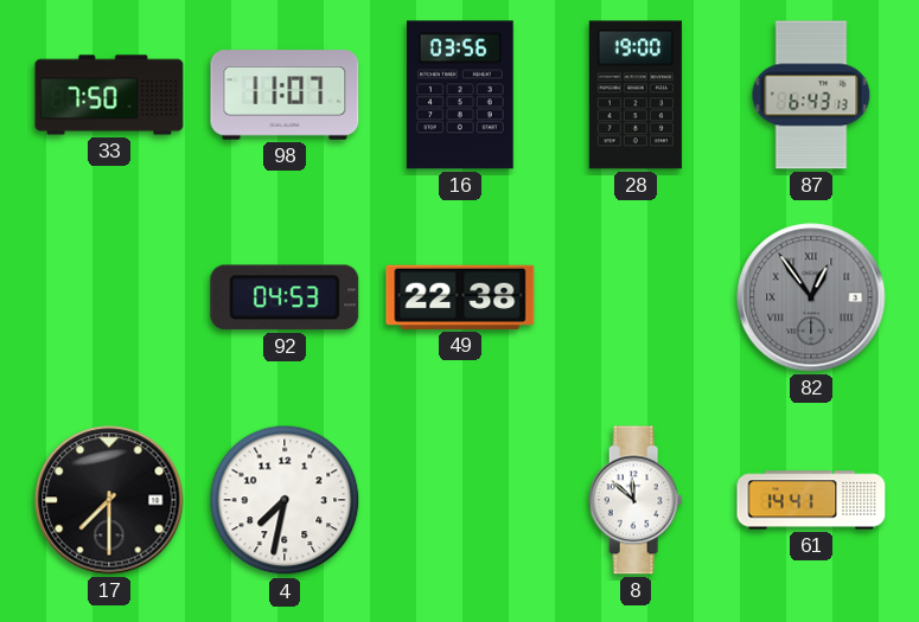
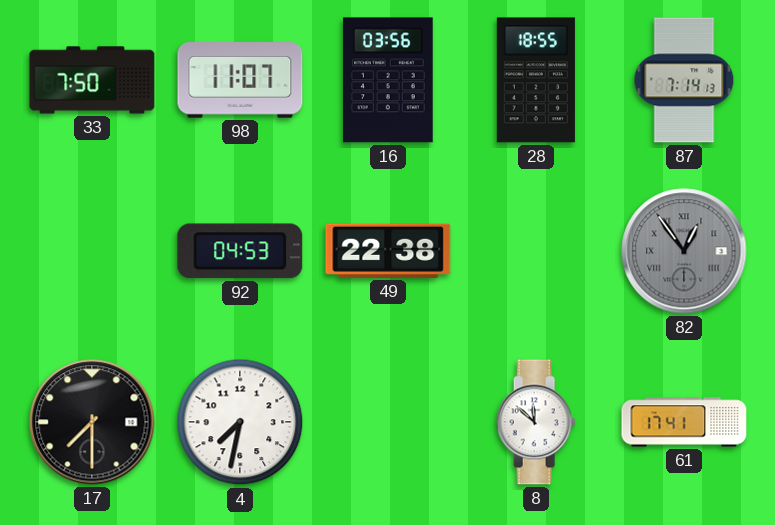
28: 19:00 -> 18:55 (536, 80)
87: 6:43 -> 7:14 (684, 80)
61: 14:41 -> 17:41 (684, 422)
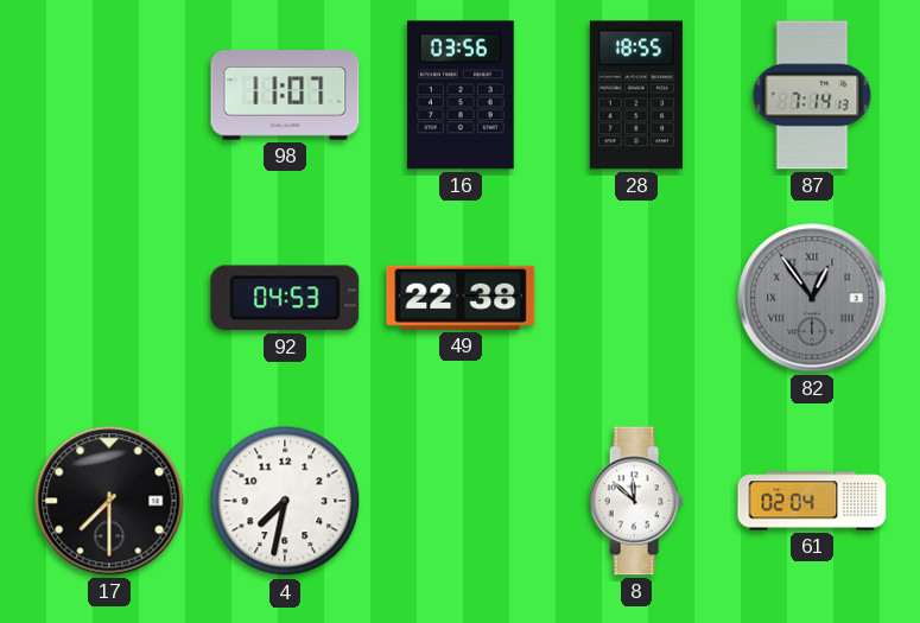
33: 7:50 -> none (92, 80)
61: 17:41 -> 02:04 (812, 501)
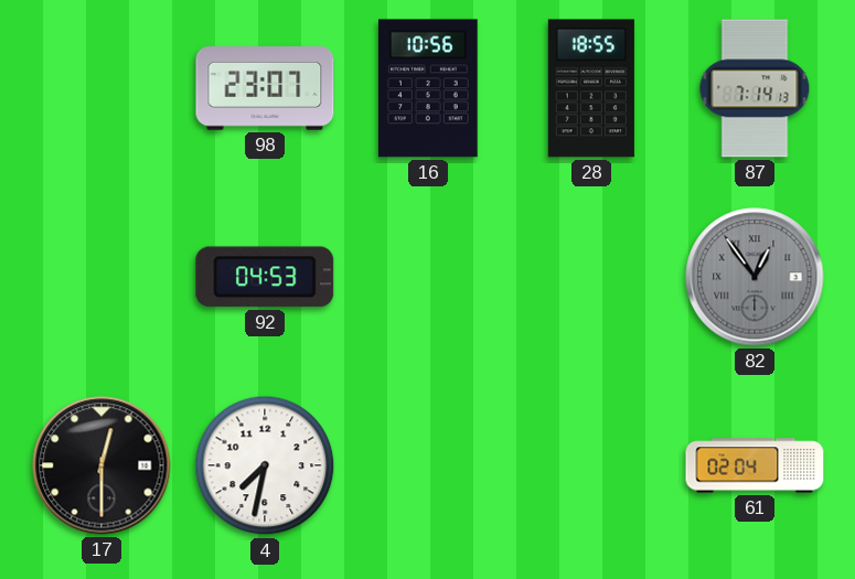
98: 11:07 -> 23:07 (265, 88)
16: 03:56 -> 10:56 (428, 88)
49: 22:38 -> none (461, 298)
17: 7:30 -> 12:30 (101, 465)
8: 11:52 -> none (636, 501)
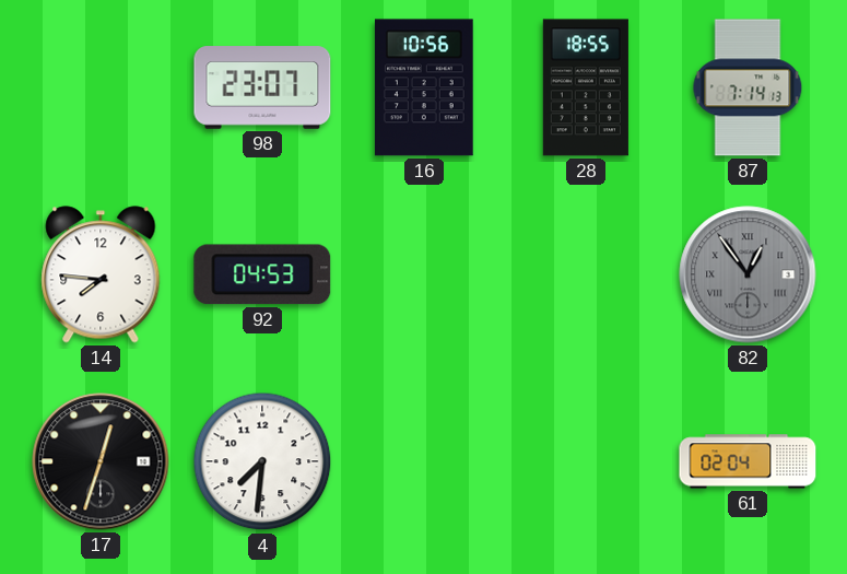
14: none -> 7:46 (101, 274)
17: 12:30 -> 12:33 (101, 461)
4: 7:32 -> 7:31 (262, 461)
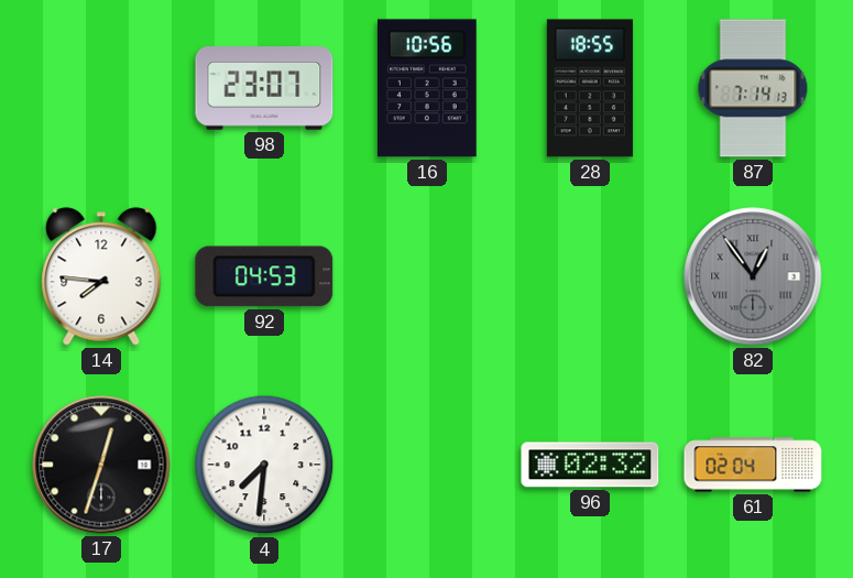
96: none -> 02:32 (590, 465)
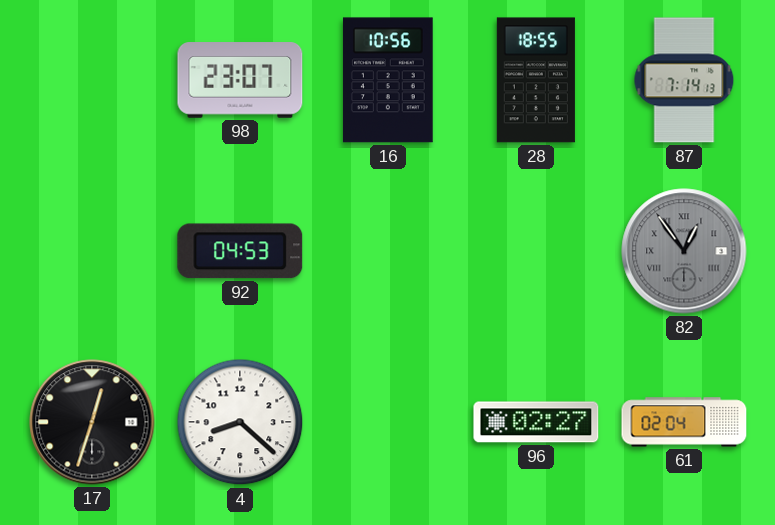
14: 7:46 -> none (101, 276)
4: 7:31 -> 8:22 (240, 422)
96: 02:32 -> 02:27 (536, 422)
